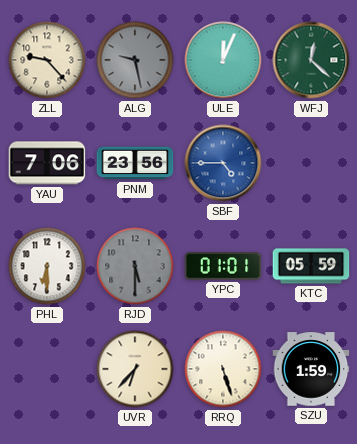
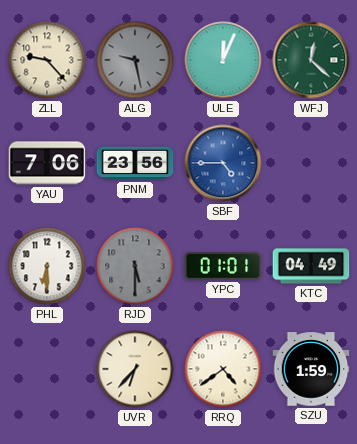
KTC: 05:59 -> 04:49 (311, 266)
RRQ: 5:27 -> 4:39 (223, 369)
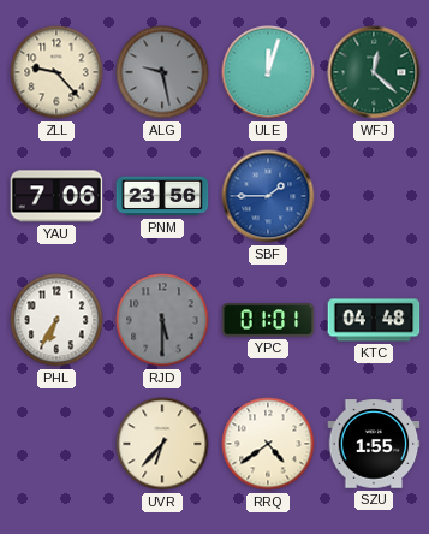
ULE: 12:04 -> 12:03 (268, 72)
SBF: 4:45 -> 1:45 (268, 196)
PHL: 6:30 -> 6:35 (56, 320)
KTC: 04:49 -> 04:48 (374, 320)
SZU: 1:59 -> 1:55 (374, 444)
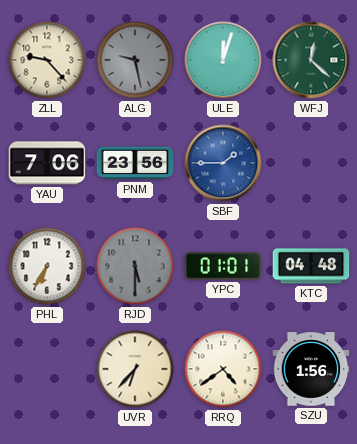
SZU: 1:55 -> 1:56 (311, 369)
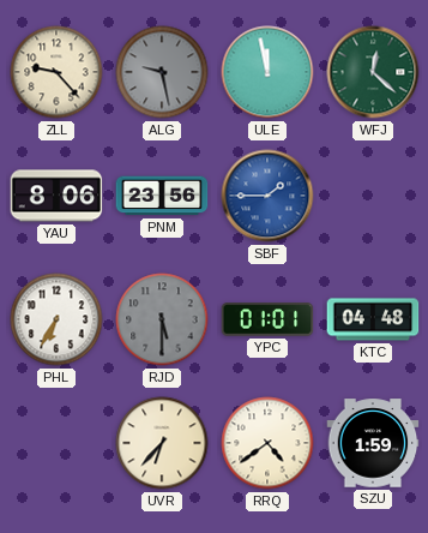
ULE: 12:03 -> 11:58 (267, 72)
YAU: 7:06 -> 8:06 (56, 196)
SZU: 1:56 -> 1:59 (373, 443)
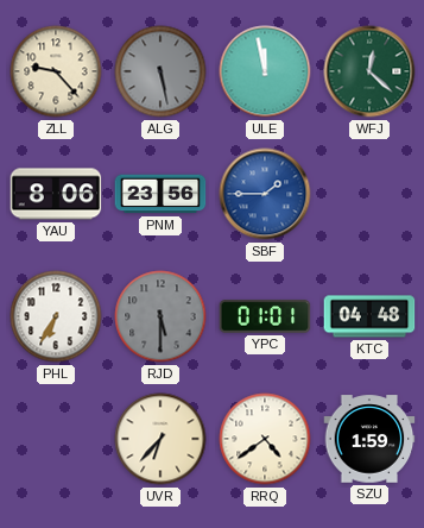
ALG: 9:28 -> 5:28 (160, 71)
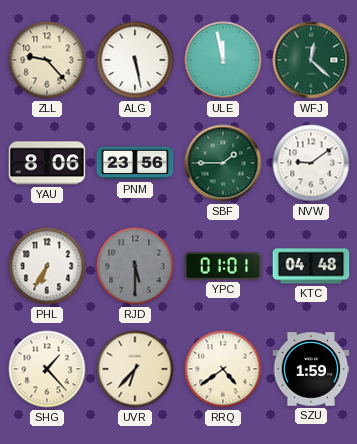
ALG dial: grey -> white (135, 60)
SBF dial: blue -> green (223, 163)
NVW: none -> 9:09 (311, 163)
SHG: none -> 1:23 (47, 369)
